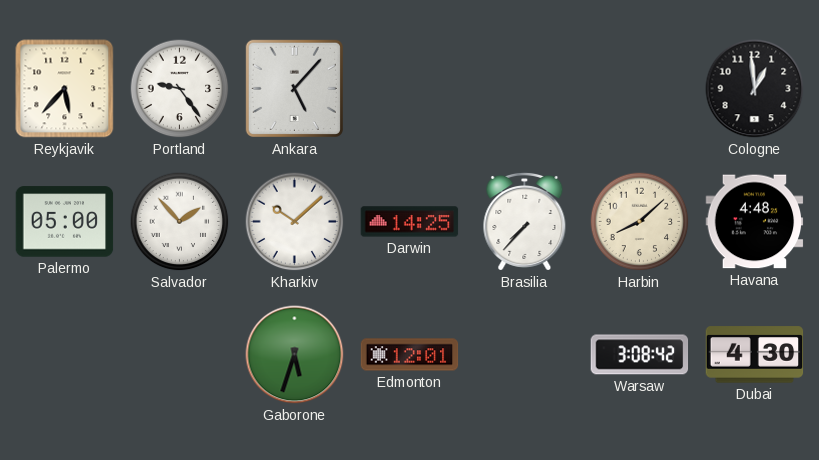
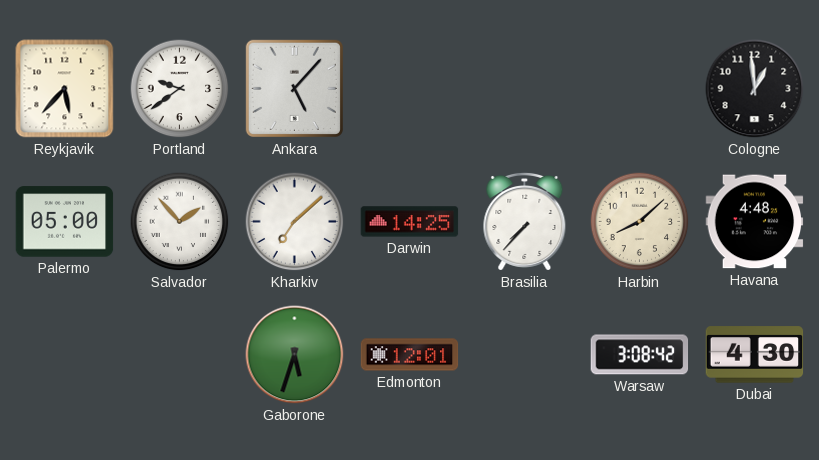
Portland: 9:24 -> 9:39 (180, 89)
Kharkiv: 10:08 -> 7:08 (295, 222)
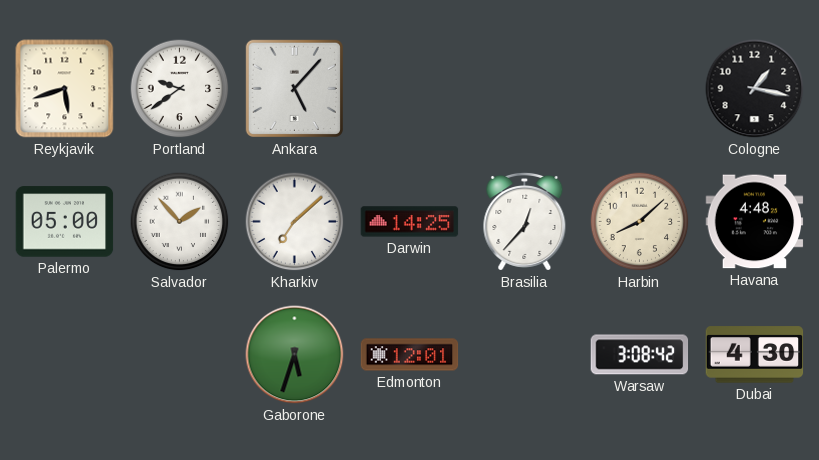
Reykjavik: 5:37 -> 5:42 (65, 89)
Cologne: 12:59 -> 1:17 (755, 89)
Brasilia: 7:37 -> 12:37 (525, 221)
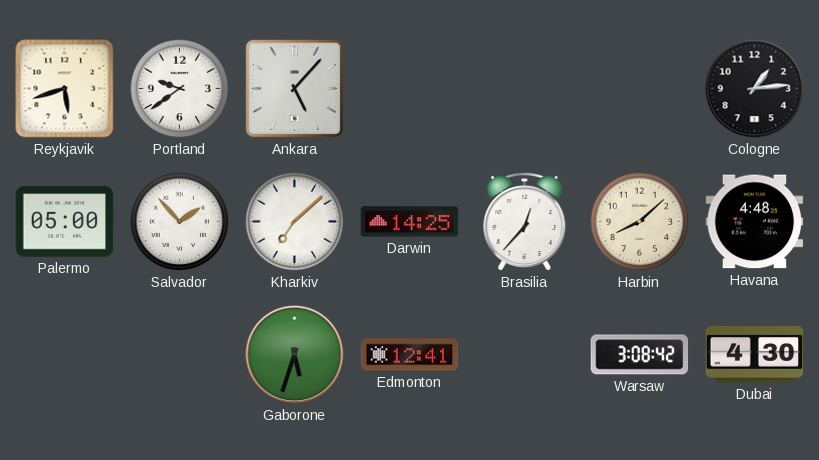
Cologne: 1:17 -> 1:14 (755, 89)
Edmonton: 12:01 -> 12:41 (410, 355)
